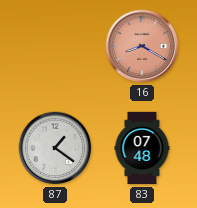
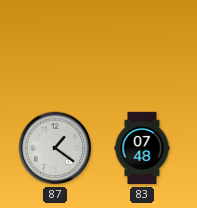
16: 8:20 -> none (142, 46)
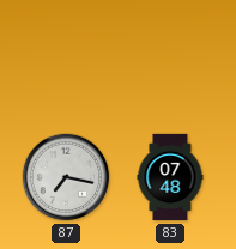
87: 1:21 -> 7:17 (66, 177)
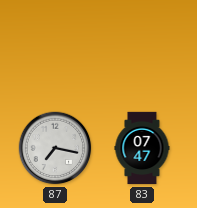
83: 07:48 -> 07:47 (142, 148)
